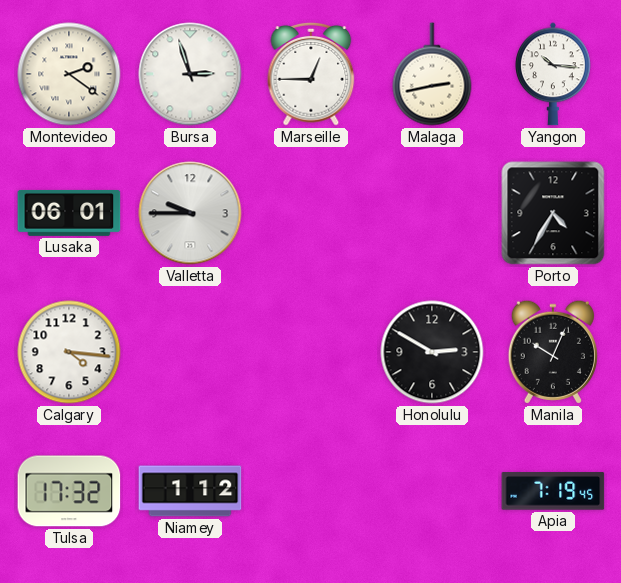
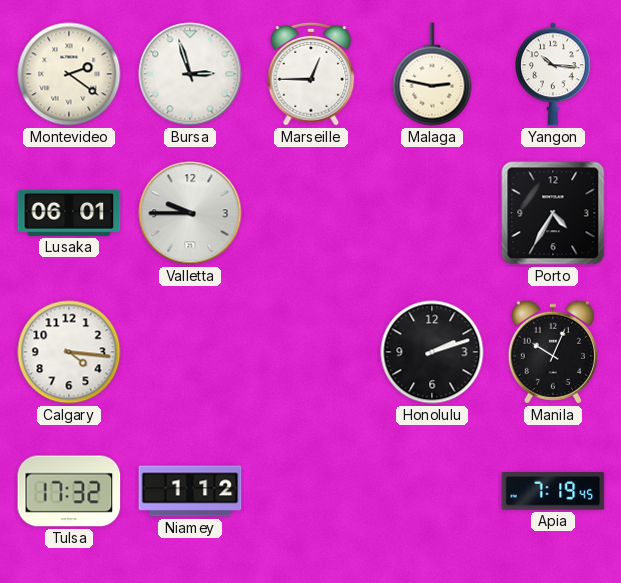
Malaga: 2:43 -> 2:47 (432, 74)
Honolulu: 2:50 -> 2:12 (432, 352)
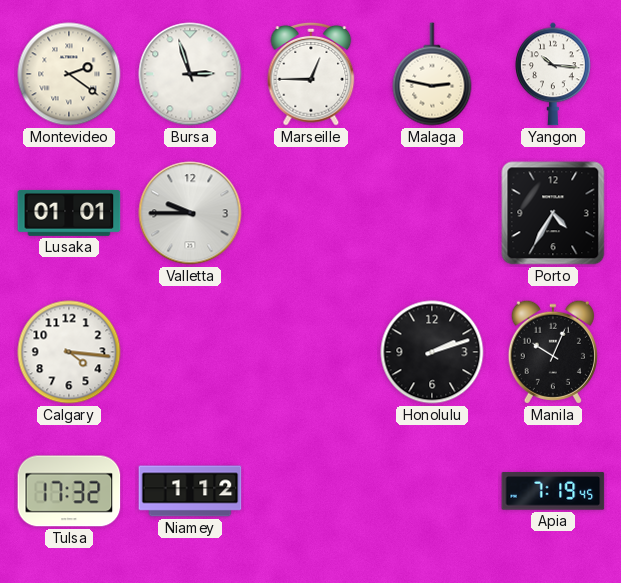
Lusaka: 06:01 -> 01:01 (69, 213)
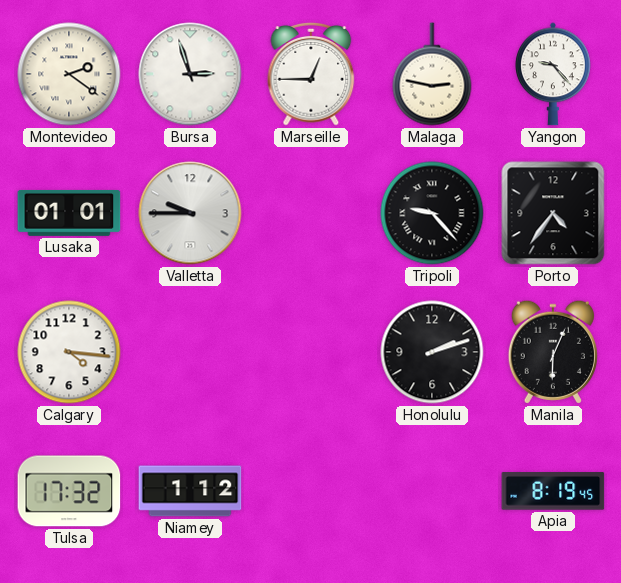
Yangon: 10:16 -> 9:23 (554, 74)
Tripoli: none -> 9:23 (432, 213)
Porto: 4:35 -> 4:36 (553, 213)
Manila: 10:04 -> 6:04 (553, 352)
Apia: 7:19 -> 8:19 (553, 491)
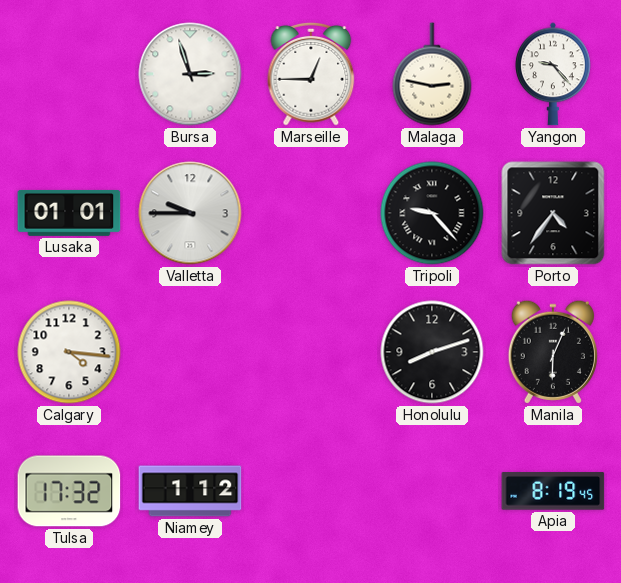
Montevideo: 2:21 -> none (69, 74)
Honolulu: 2:12 -> 8:12 (432, 352)
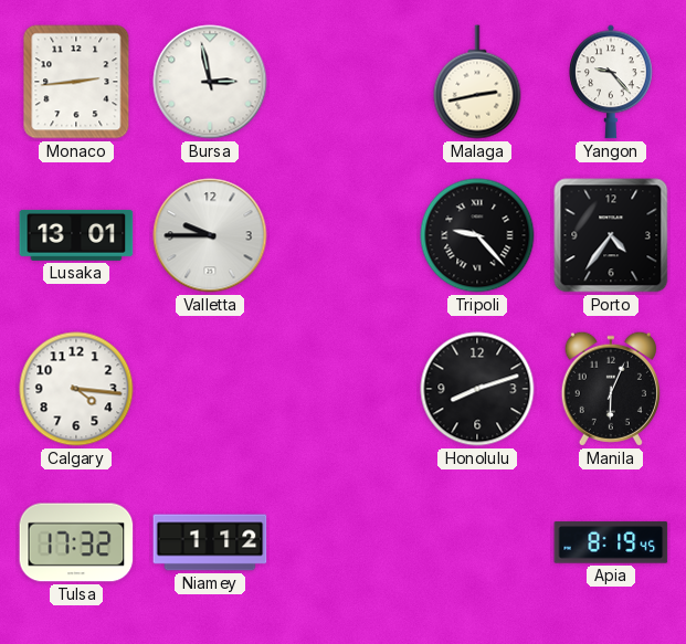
Monaco: none -> 2:44 (76, 82)
Bursa: 2:57 -> 2:58 (210, 82)
Marseille: 12:45 -> none (311, 75)
Malaga: 2:47 -> 2:43 (477, 82)
Lusaka: 01:01 -> 13:01 (76, 235)
